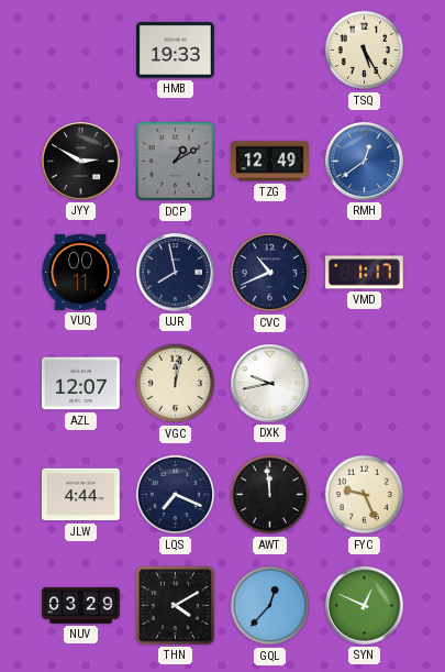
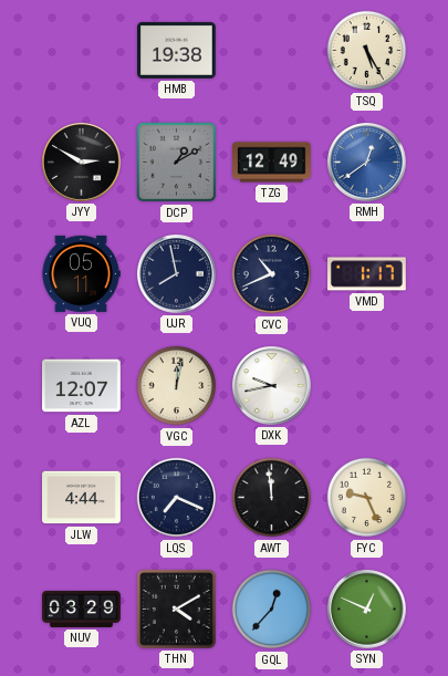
HMB: 19:33 -> 19:38 (177, 50)
VUQ: 00:11 -> 05:11 (81, 273)
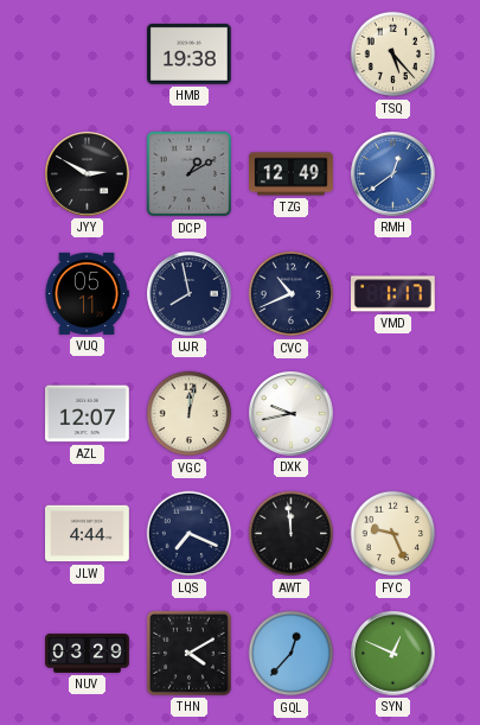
TSQ: 5:25 -> 5:23 (393, 55)
